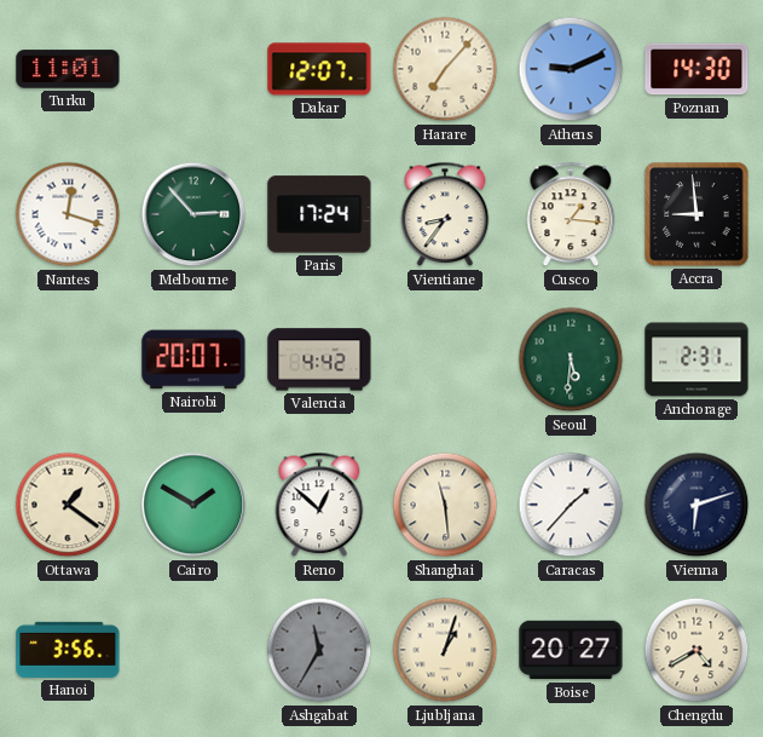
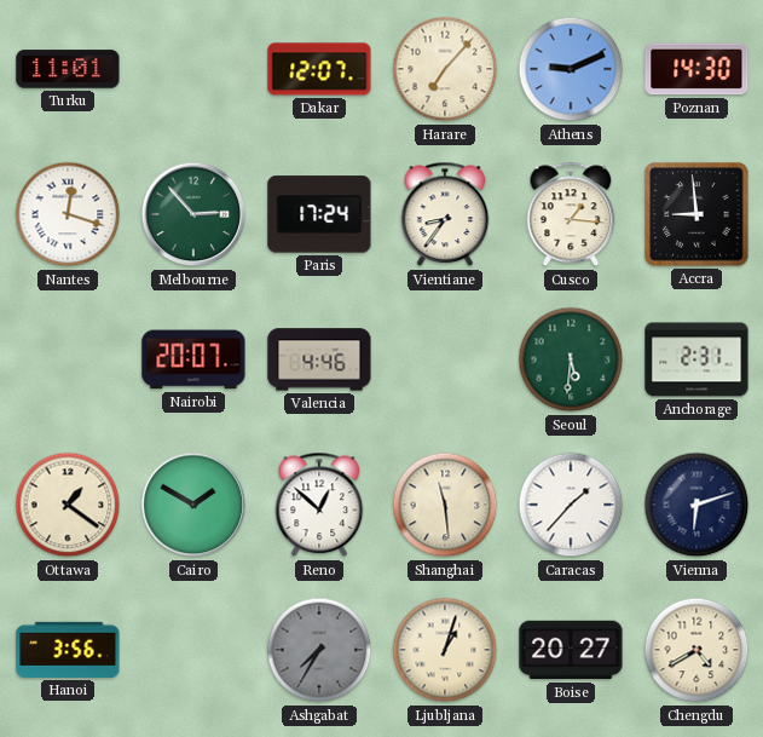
Valencia: 4:42 -> 4:46 (319, 359)
Ashgabat: 11:35 -> 7:35 (319, 650)
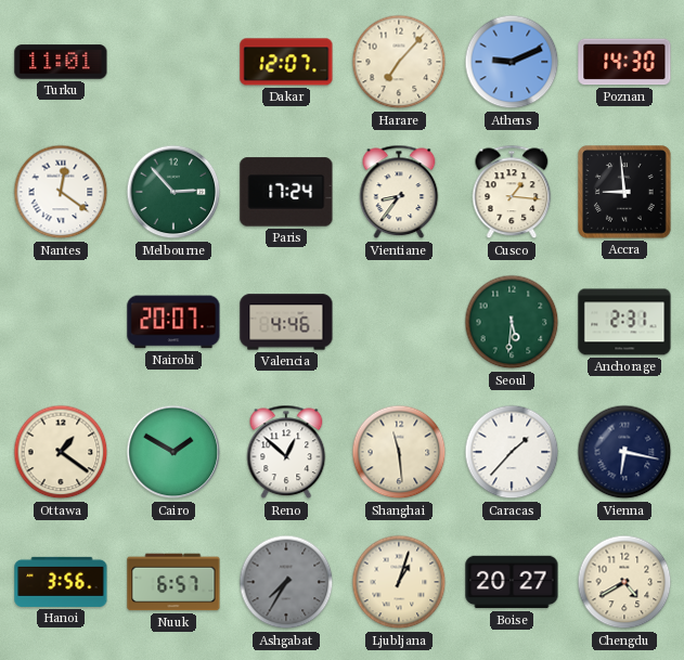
Nantes: 12:18 -> 12:21 (61, 192)
Vienna: 6:12 -> 6:17 (624, 452)
Nuuk: none -> 6:57 (173, 582)
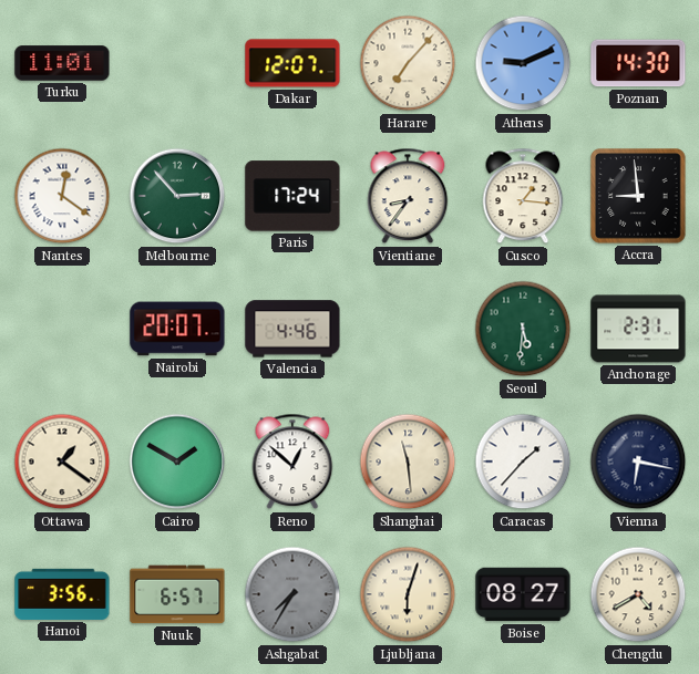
Ljubljana: 1:03 -> 6:03 (408, 594)
Boise: 20:27 -> 08:27 (523, 594)
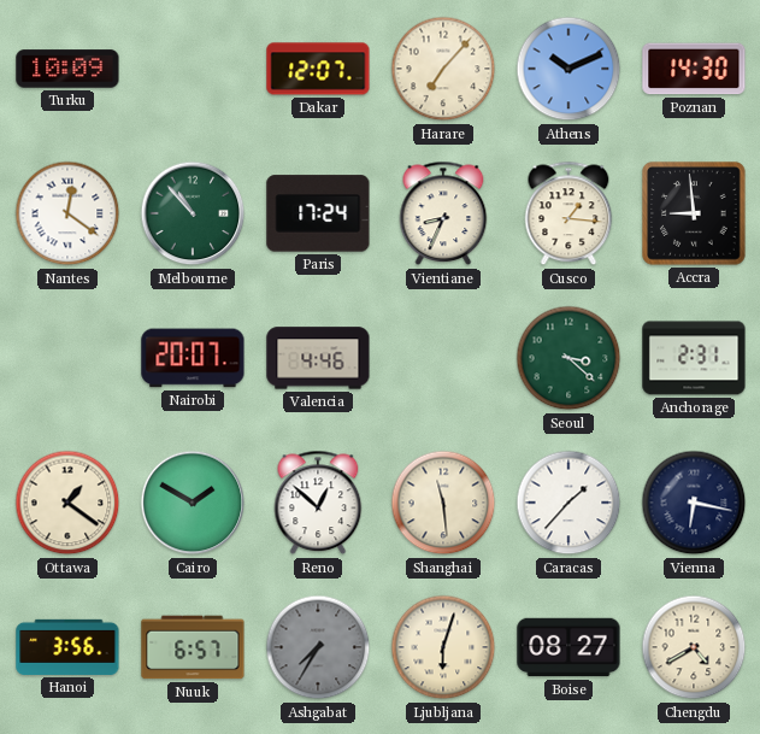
Turku: 11:01 -> 10:09 (67, 69)
Athens: 9:11 -> 10:11 (568, 69)
Melbourne: 2:53 -> 10:53 (193, 213)
Vientiane: 8:36 -> 8:34 (443, 213)
Seoul: 5:31 -> 3:22 (568, 358)
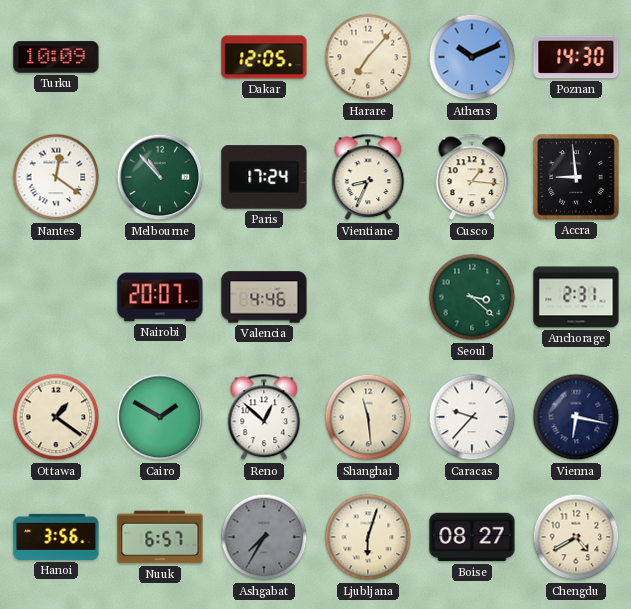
Dakar: 12:07 -> 12:05 (264, 57)
Caracas: 1:37 -> 9:37 (472, 417)
